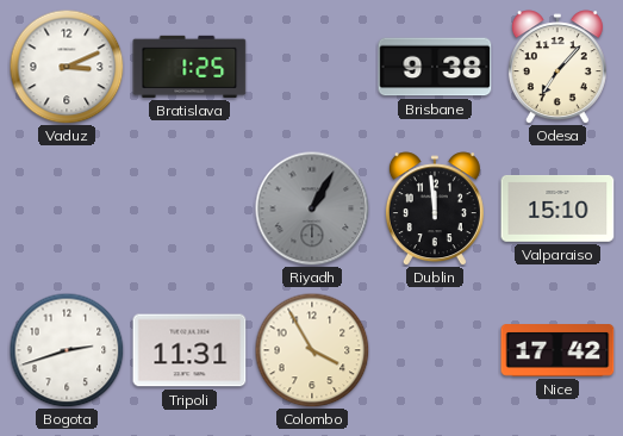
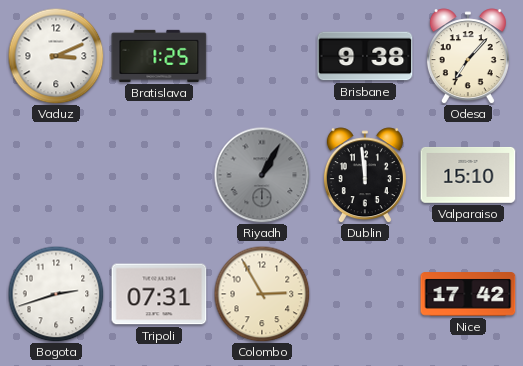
Tripoli: 11:31 -> 07:31 (159, 294)
Colombo: 3:55 -> 2:55 (262, 294)
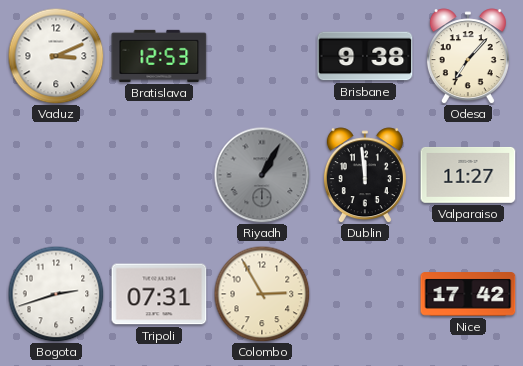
Bratislava: 1:25 -> 12:53 (159, 56)
Valparaiso: 15:10 -> 11:27 (468, 175)
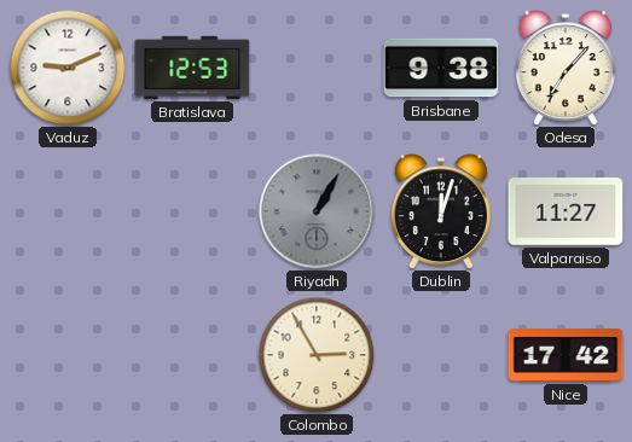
Vaduz: 3:11 -> 9:11 (68, 68)
Dublin: 11:59 -> 12:03 (441, 211)
Bogota: 2:42 -> none (56, 294)
Tripoli: 07:31 -> none (159, 294)
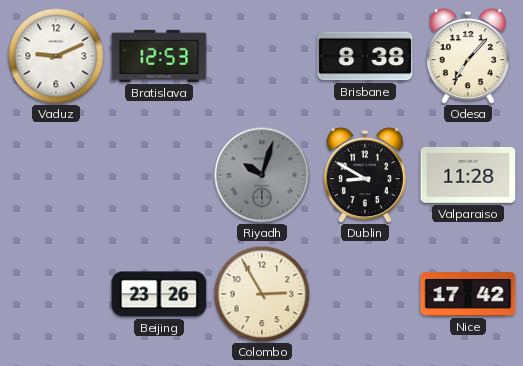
Brisbane: 9:38 -> 8:38 (365, 56)
Riyadh: 1:05 -> 10:03 (262, 175)
Dublin: 12:03 -> 8:50 (365, 175)
Valparaiso: 11:27 -> 11:28 (468, 175)
Beijing: none -> 23:26 (159, 294)
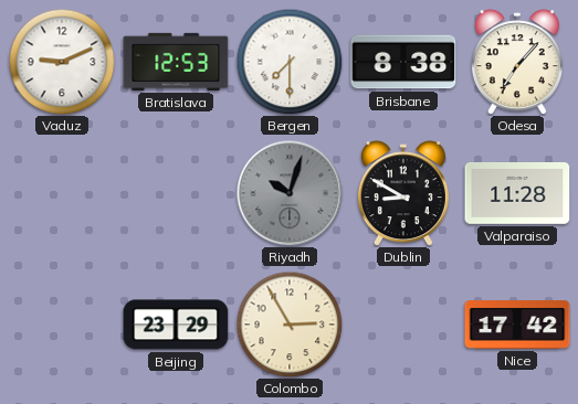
Bergen: none -> 7:30 (290, 62)
Beijing: 23:26 -> 23:29 (176, 325)
